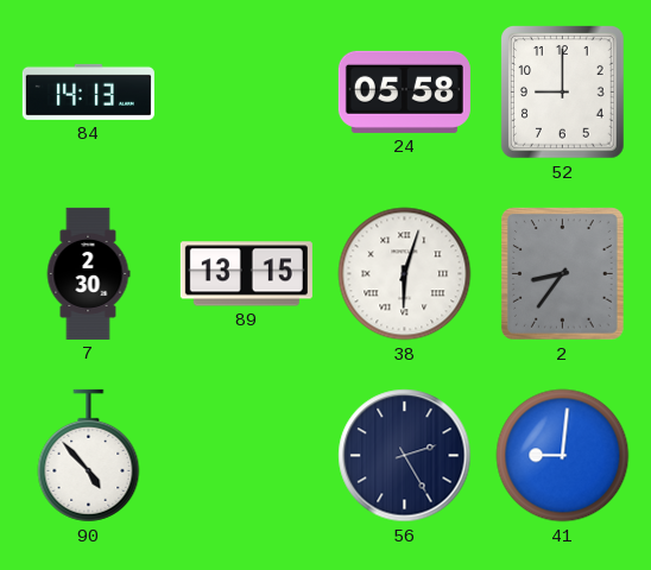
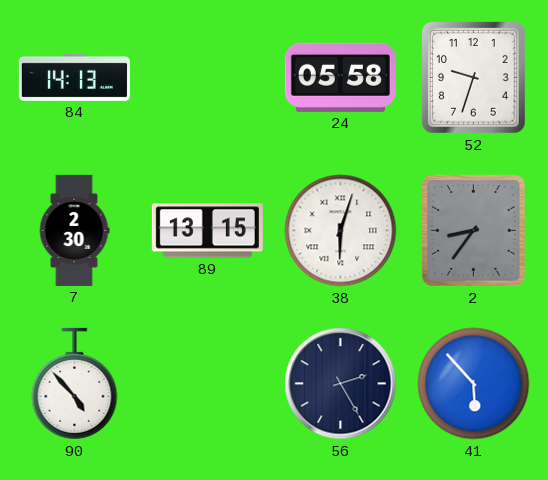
52: 9:00 -> 9:33 (474, 78)
41: 9:01 -> 5:53 (474, 384)
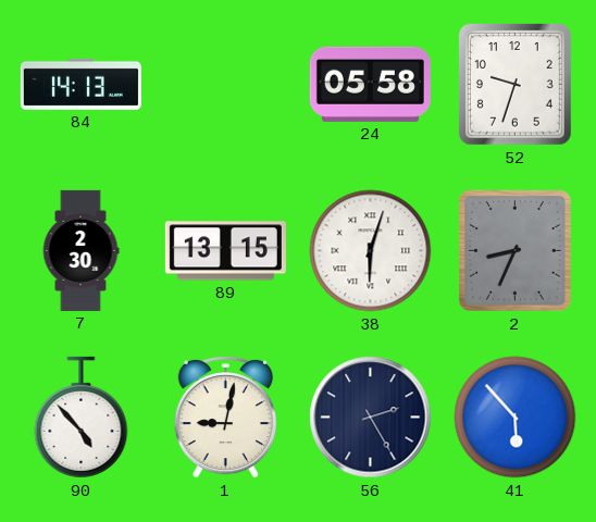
2: 8:36 -> 8:34 (516, 251)
1: none -> 9:02 (225, 417)
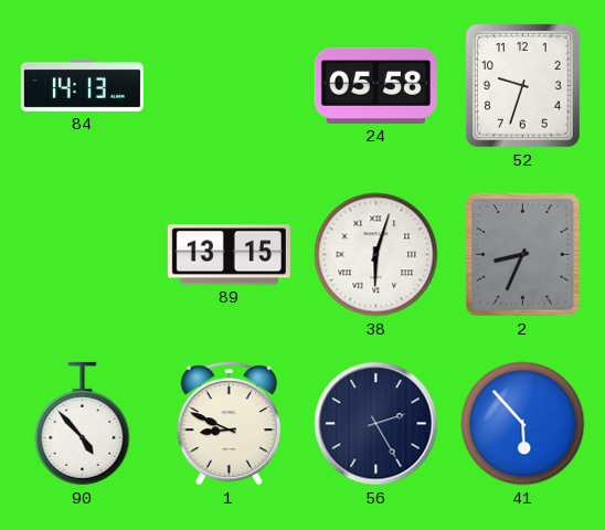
7: 2:30 -> none (80, 250)
1: 9:02 -> 8:49 (229, 423)
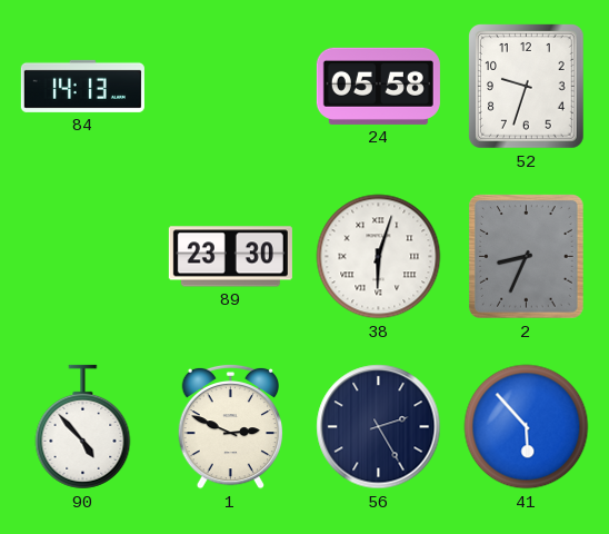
89: 13:15 -> 23:30 (230, 257)
1: 8:49 -> 2:49 (230, 426)
